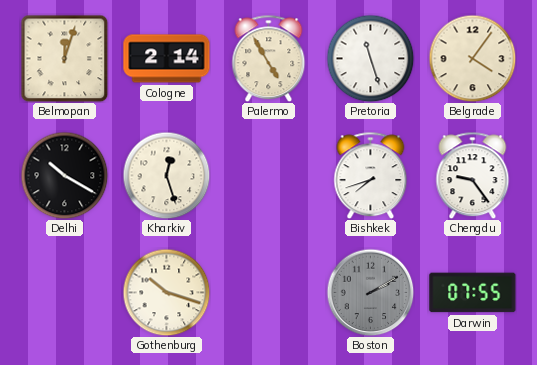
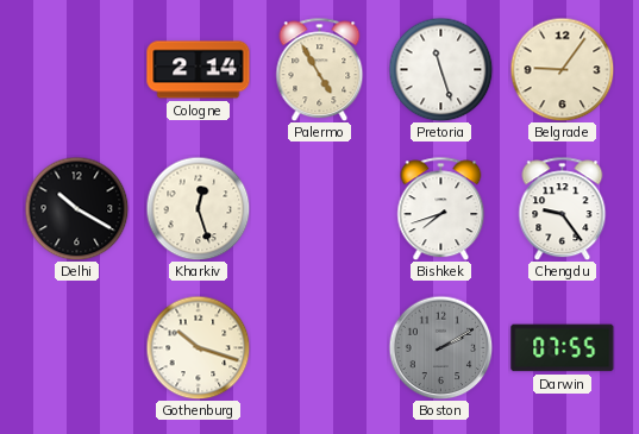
Belmopan: 12:03 -> none (64, 58)
Belgrade: 4:06 -> 9:06 (562, 69)
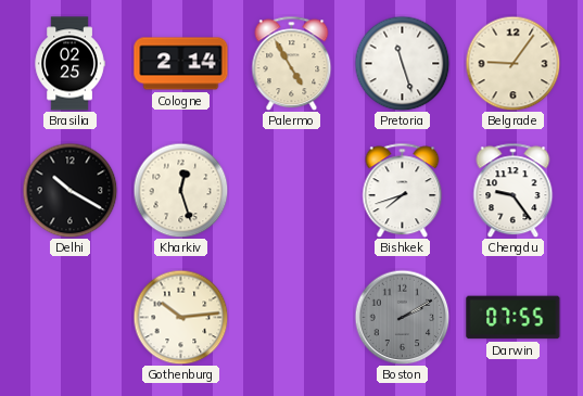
Brasilia: none -> 02:25 (69, 64)
Gothenburg: 10:18 -> 10:14 (180, 317)
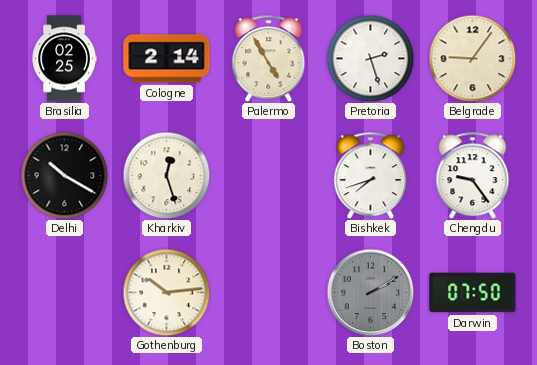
Pretoria: 11:27 -> 2:27 (370, 58)
Darwin: 07:55 -> 07:50 (473, 293)
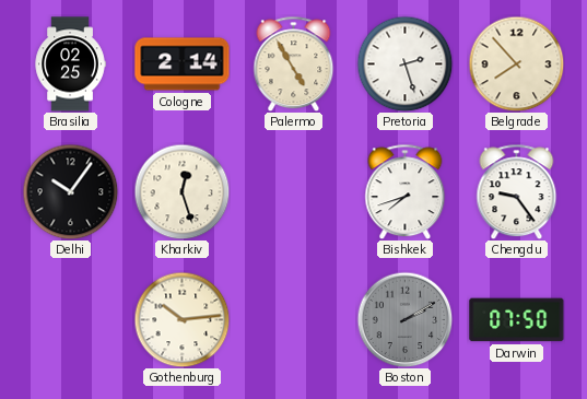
Belgrade: 9:06 -> 7:53 (516, 63)
Delhi: 10:20 -> 10:06 (70, 191)
